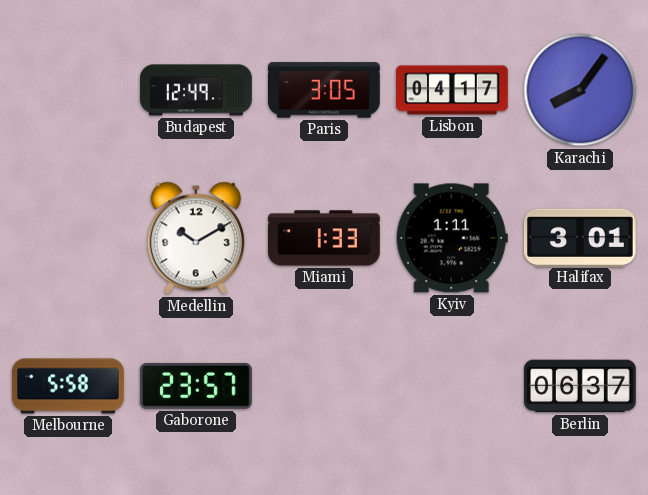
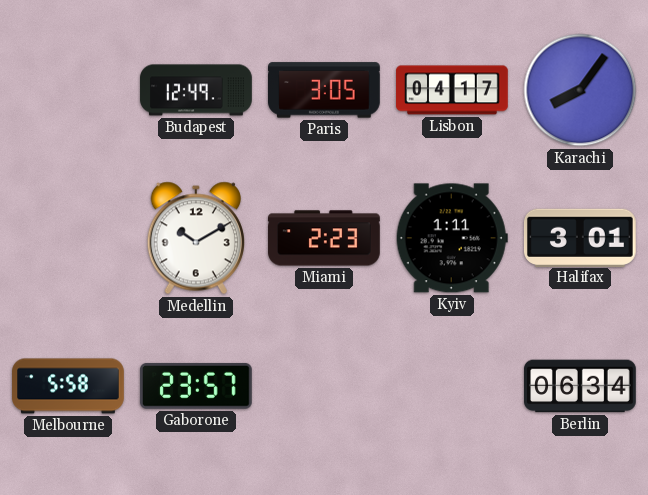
Miami: 1:33 -> 2:23 (324, 238)
Berlin: 06:37 -> 06:34 (581, 386)
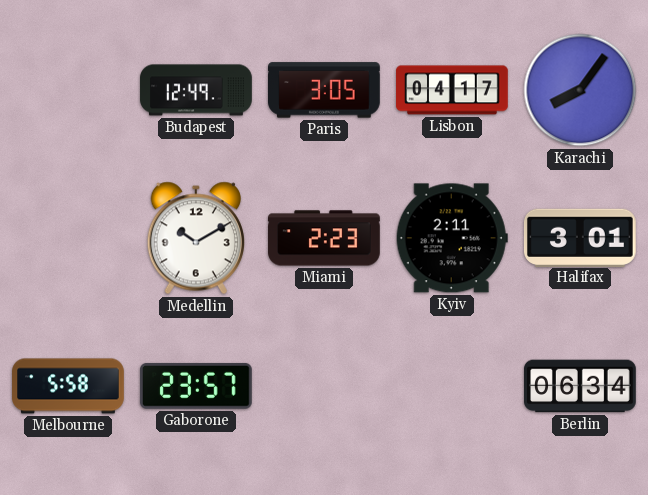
Kyiv: 1:11 -> 2:11 (452, 238)
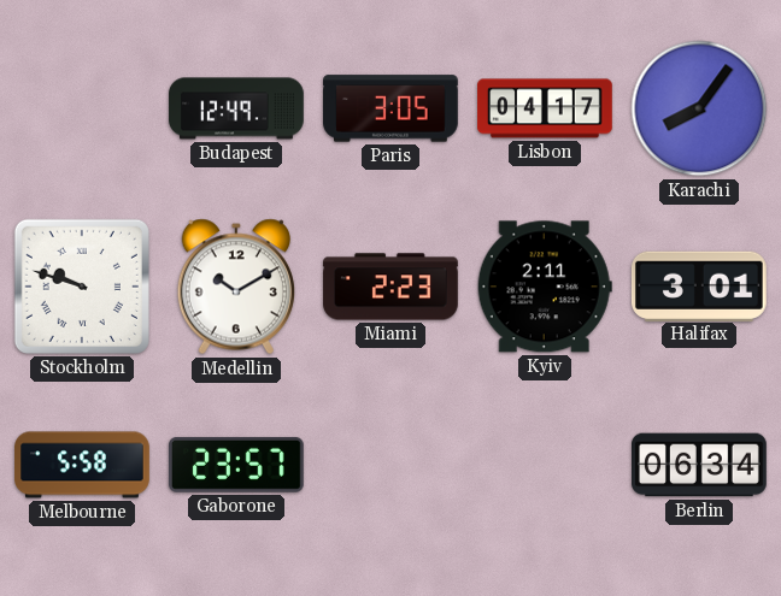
Stockholm: none -> 9:48 (82, 287)
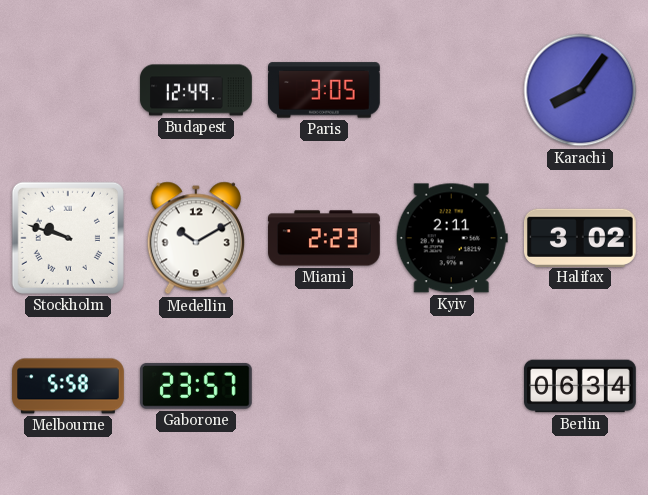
Lisbon: 04:17 -> none (545, 108)
Halifax: 3:01 -> 3:02 (580, 237)
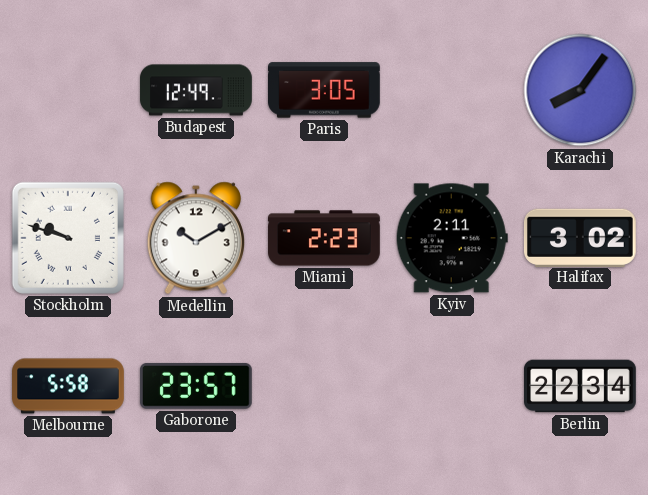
Berlin: 06:34 -> 22:34 (581, 386)
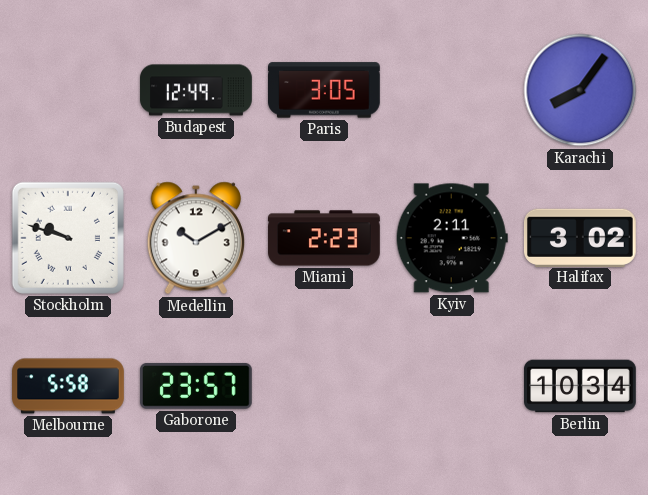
Berlin: 22:34 -> 10:34 (581, 386)
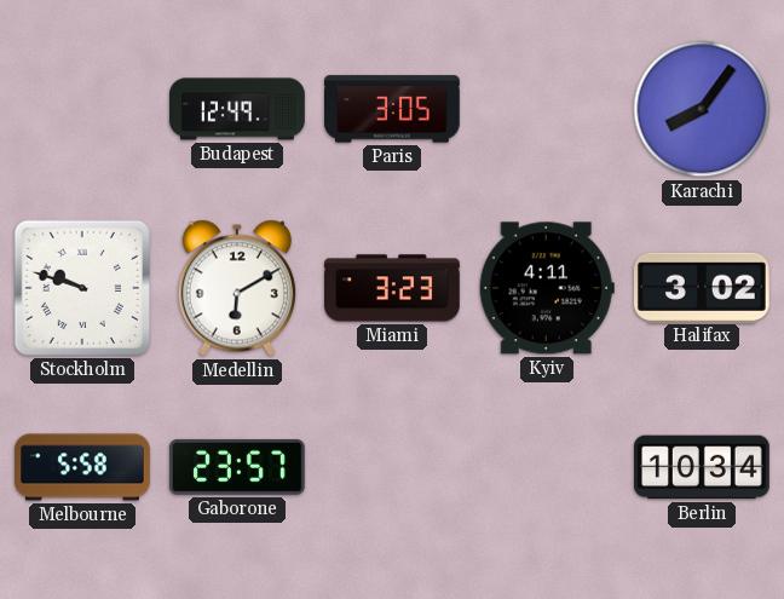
Medellin: 10:10 -> 6:10 (237, 288)
Miami: 2:23 -> 3:23 (392, 288)
Kyiv: 2:11 -> 4:11 (547, 288)
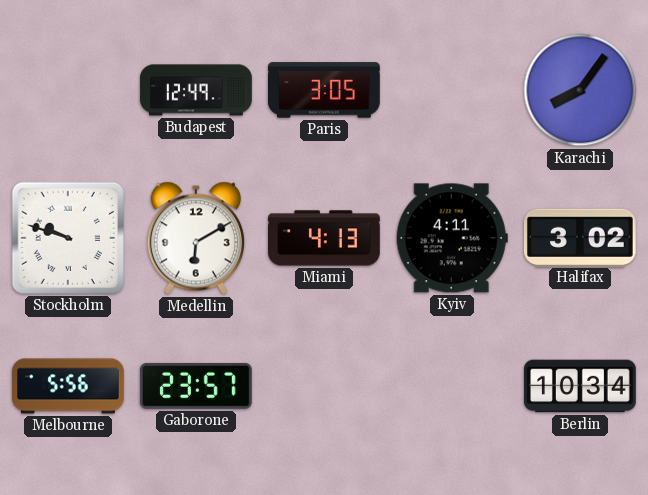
Miami: 3:23 -> 4:13 (324, 238)
Melbourne: 5:58 -> 5:56 (68, 386)
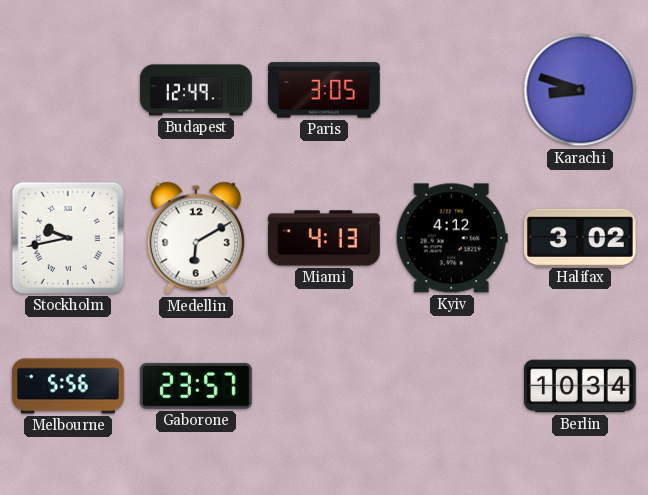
Karachi: 8:06 -> 8:48 (580, 90)
Stockholm: 9:48 -> 9:43 (68, 238)
Kyiv: 4:11 -> 4:12 (452, 238)
